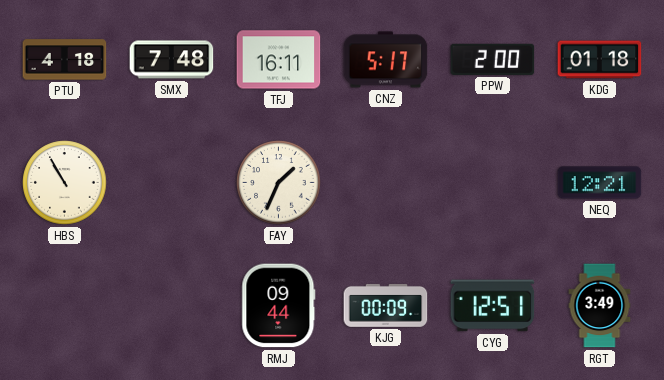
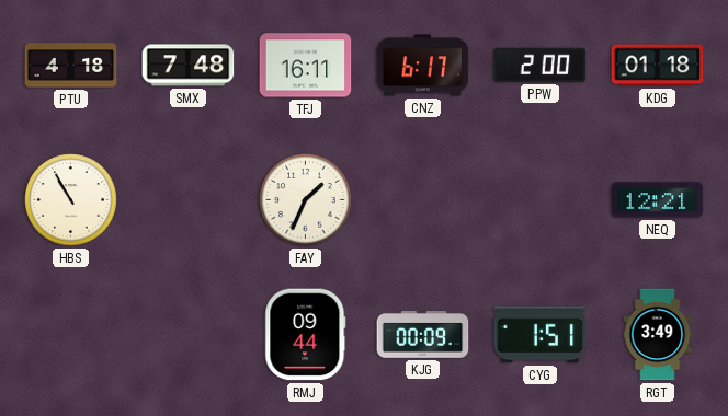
CNZ: 5:17 -> 6:17 (423, 66)
CYG: 12:51 -> 1:51 (541, 335)
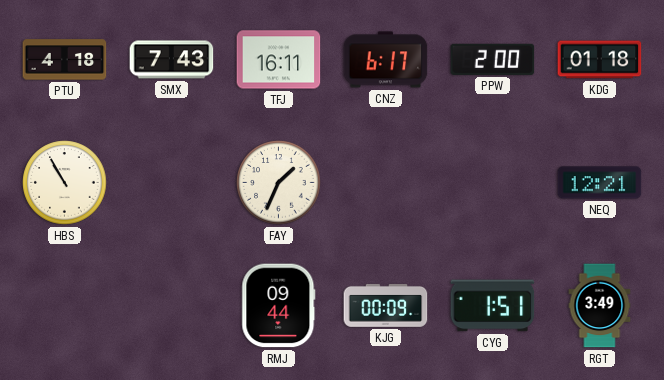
SMX: 7:48 -> 7:43 (172, 60)
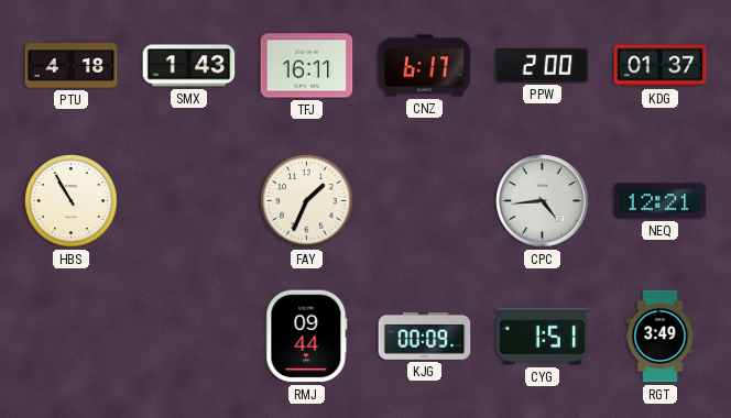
SMX: 7:43 -> 1:43 (189, 66)
KDG: 01:18 -> 01:37 (661, 66)
CPC: none -> 4:44 (543, 201)
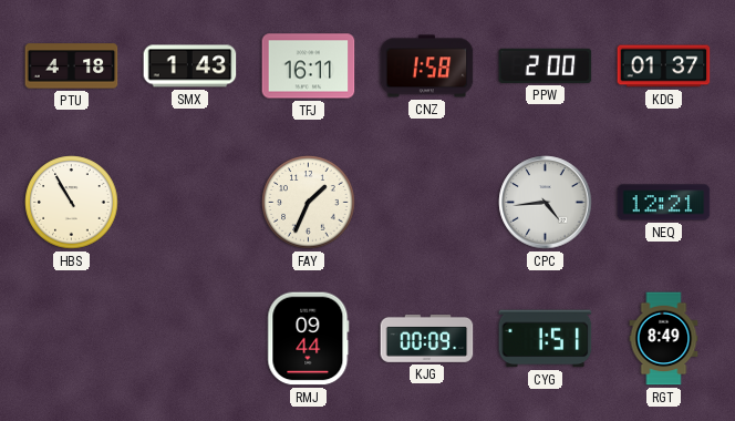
CNZ: 6:17 -> 1:58 (427, 66)
RGT: 3:49 -> 8:49 (664, 339)
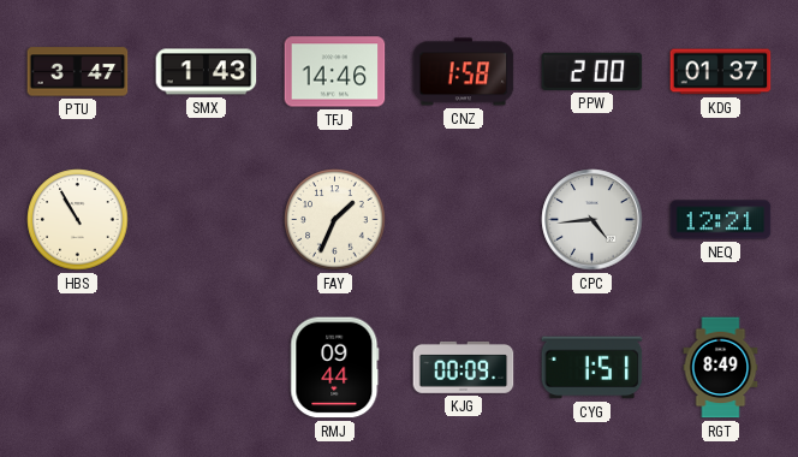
PTU: 4:18 -> 3:47 (78, 72)
TFJ: 16:11 -> 14:46 (335, 72)
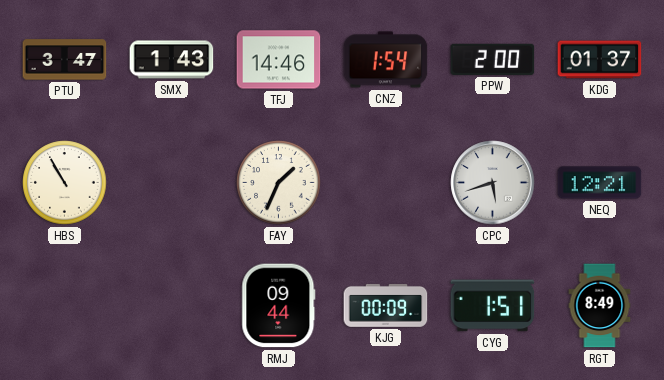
CNZ: 1:58 -> 1:54 (386, 60)
CPC: 4:44 -> 5:42 (493, 183)
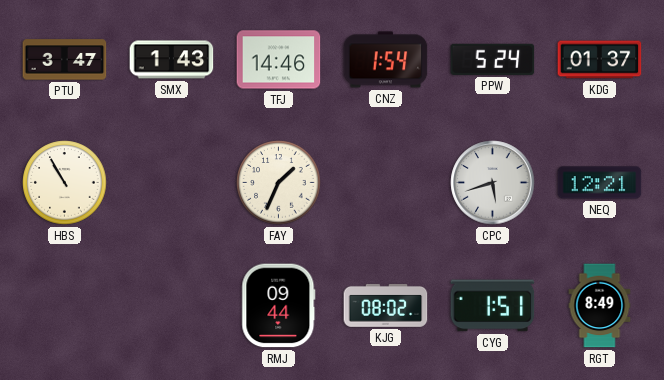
PPW: 2:00 -> 5:24 (493, 59)
KJG: 00:09 -> 08:02 (386, 305)
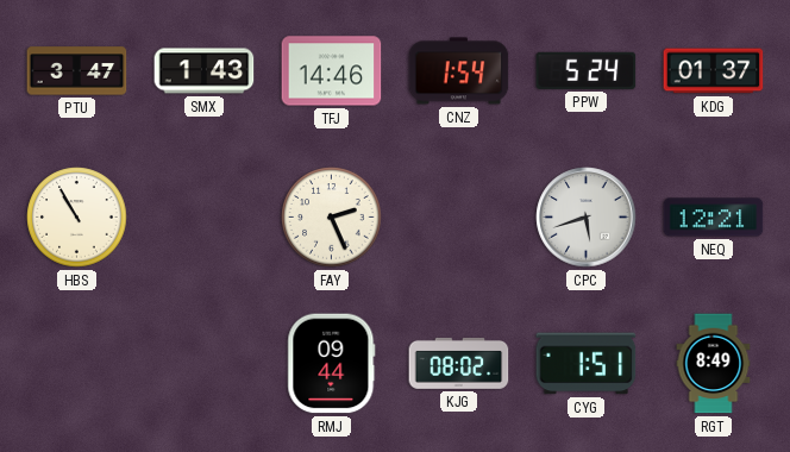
FAY: 1:34 -> 2:26 (332, 218)
